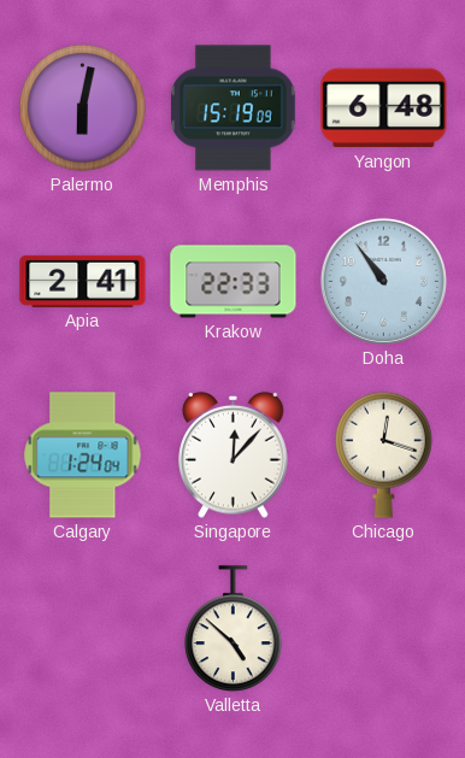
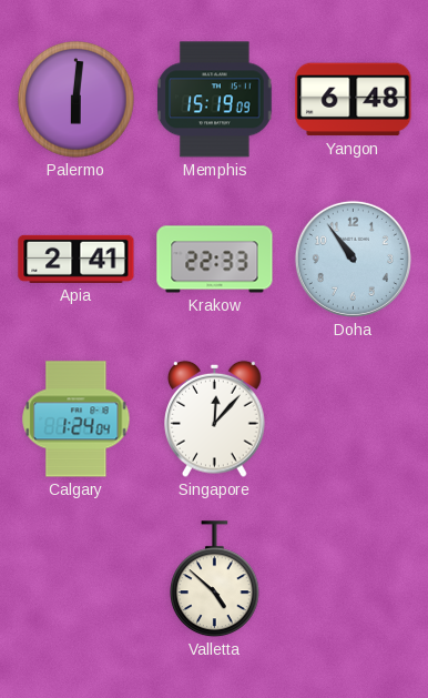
Palermo: 6:02 -> 6:01 (77, 100)
Chicago: 12:18 -> none (384, 454)
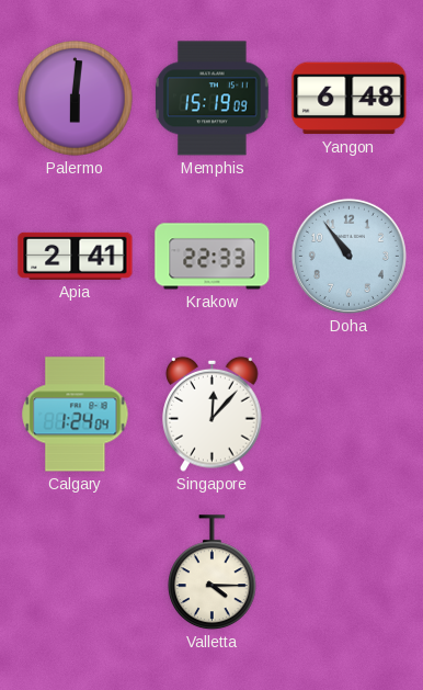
Valletta: 4:52 -> 4:15 (213, 573)
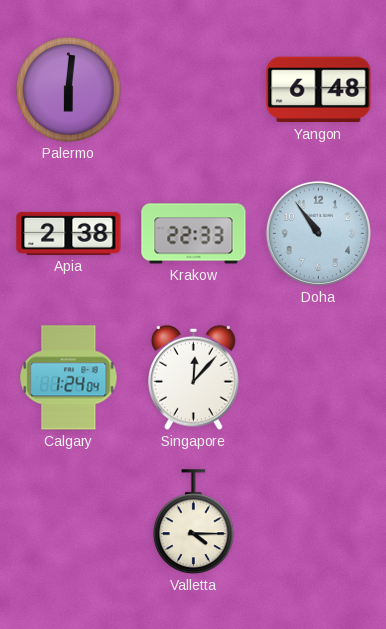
Memphis: 15:19 -> none (213, 99)
Apia: 2:41 -> 2:38 (69, 233)
